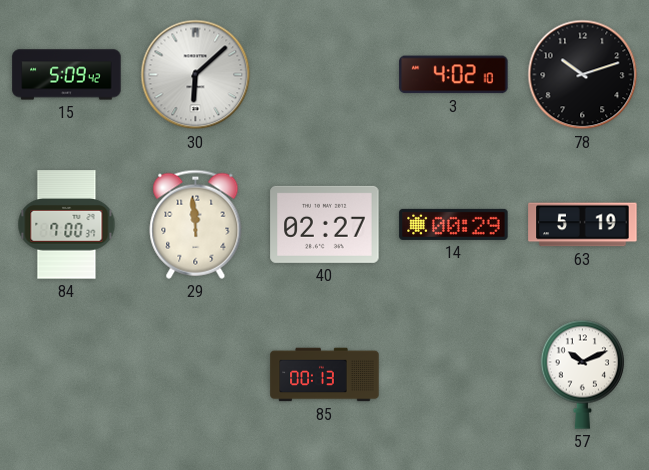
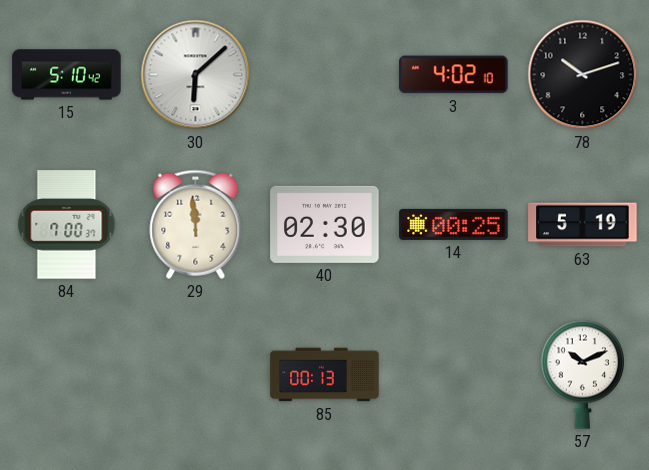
15: 5:09 -> 5:10 (67, 75)
40: 02:27 -> 02:30 (325, 224)
14: 00:29 -> 00:25 (454, 224)
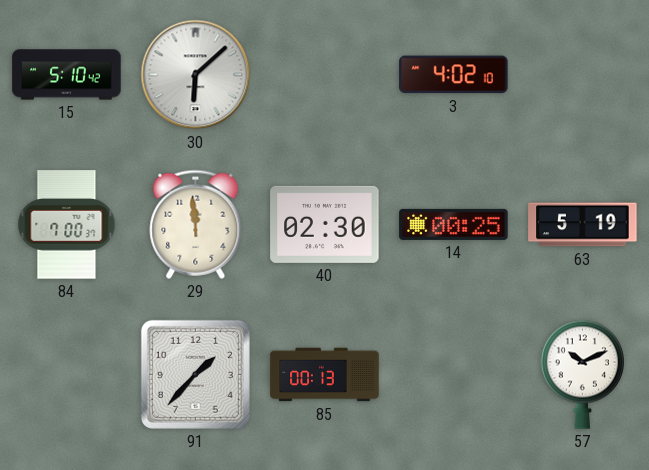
78: 10:12 -> none (583, 75)
91: none -> 1:37 (195, 374)
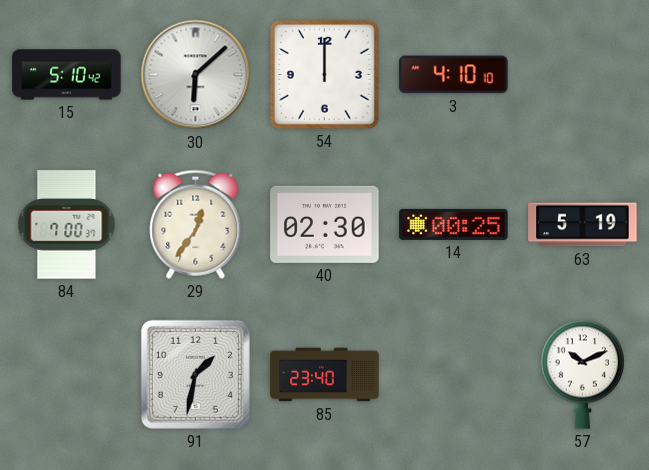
54: none -> 12:00 (324, 74)
3: 4:02 -> 4:10 (454, 75)
29: 11:59 -> 12:36 (196, 224)
91: 1:37 -> 1:32 (195, 374)
85: 00:13 -> 23:40 (325, 375)
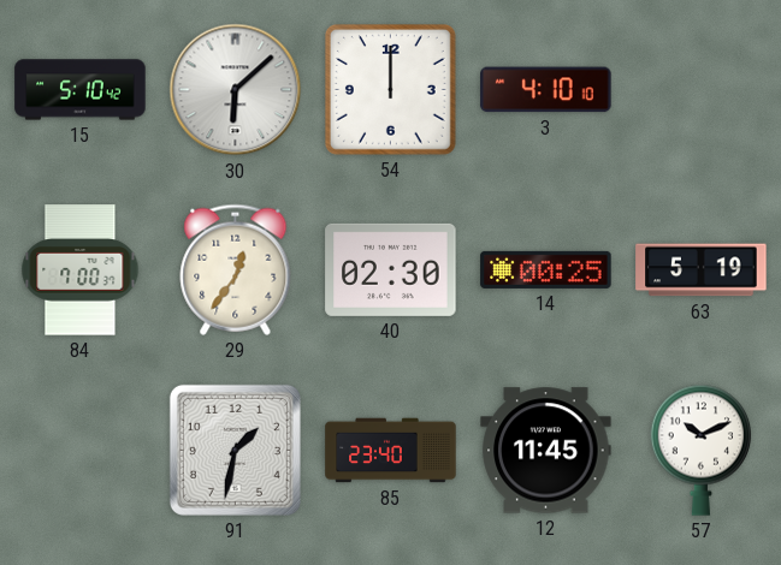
12: none -> 11:45 (546, 451)
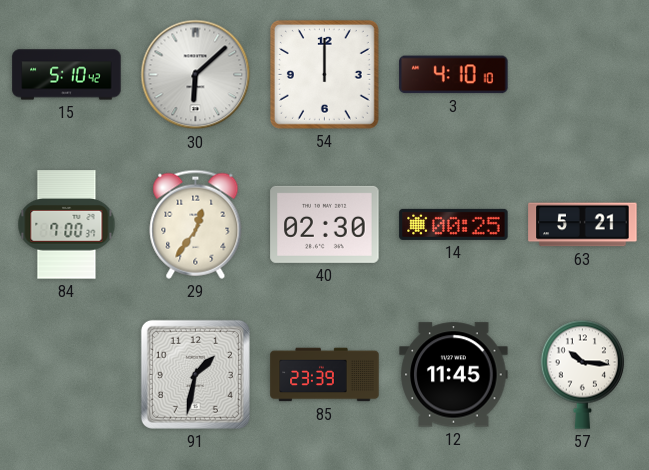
63: 5:19 -> 5:21 (583, 225)
85: 23:40 -> 23:39 (325, 375)
57: 10:11 -> 10:16 (582, 374)
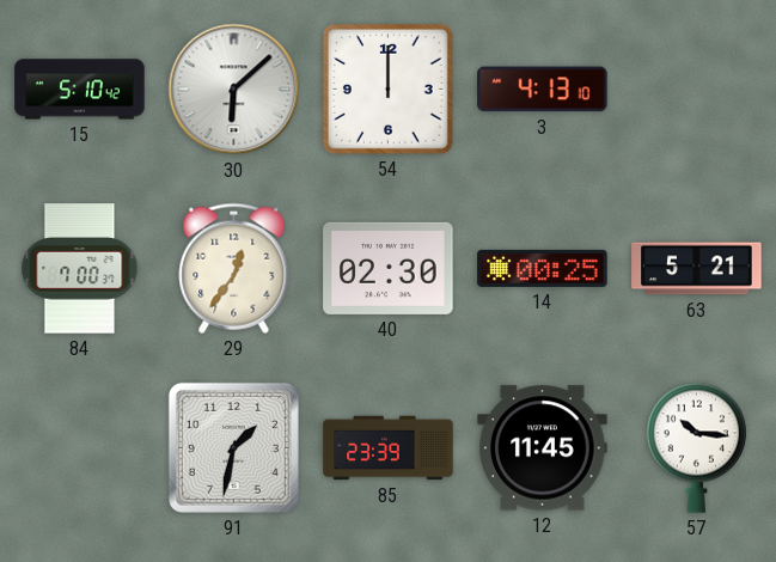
3: 4:10 -> 4:13 (543, 90)
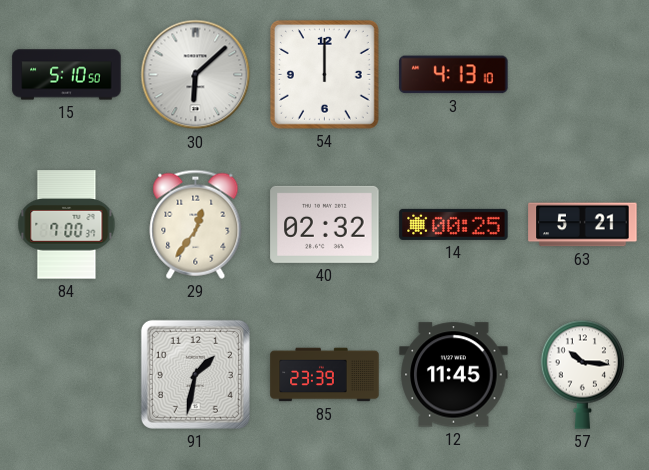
15: 5:10:42 -> 5:10:50 (67, 75)
40: 02:30 -> 02:32 (325, 224)
